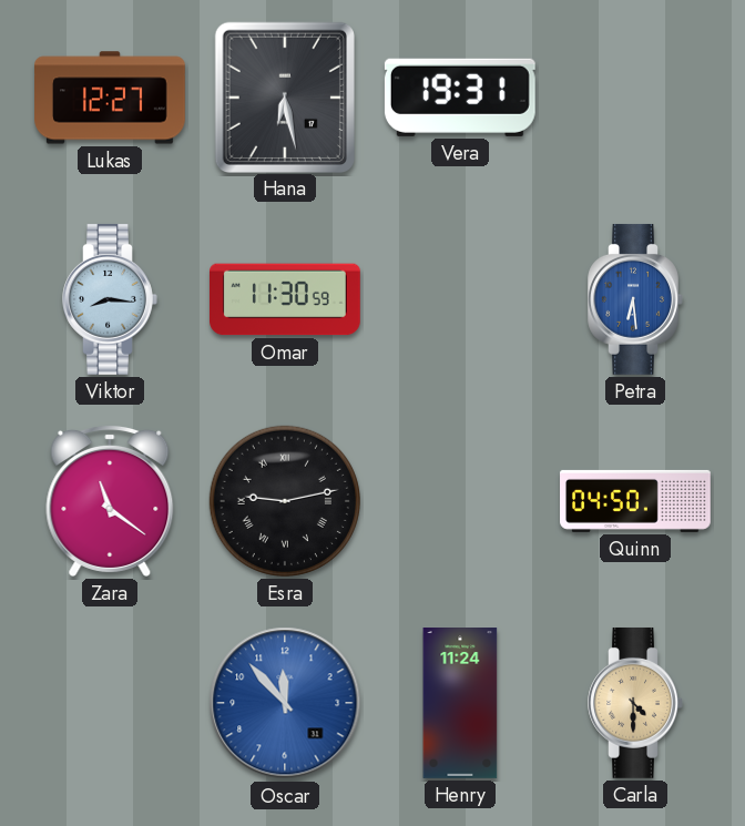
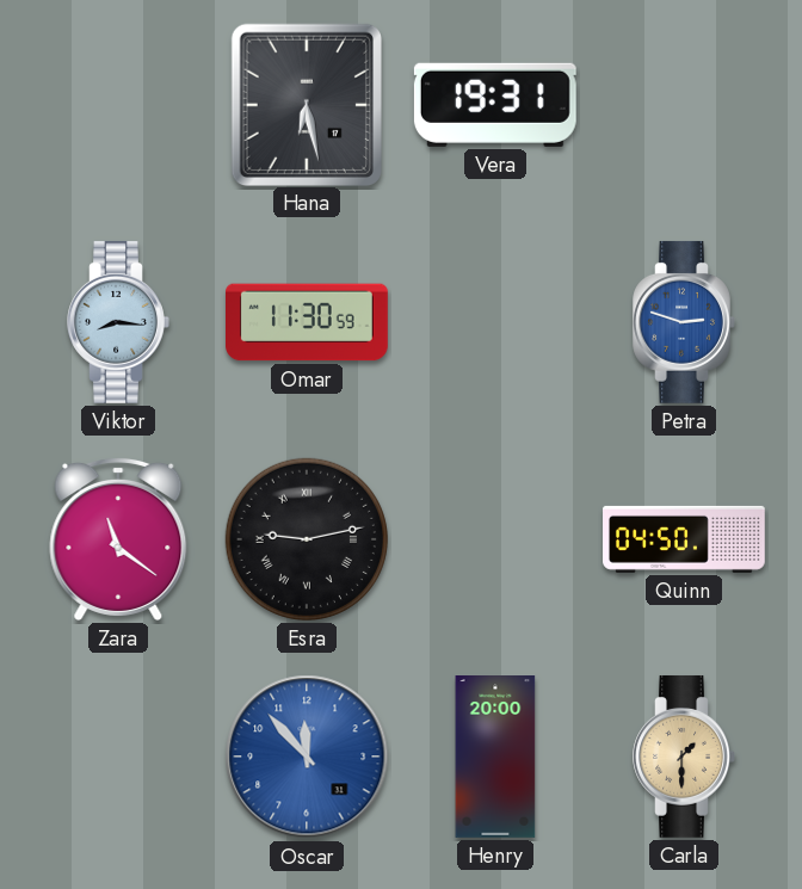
Lukas: 12:27 -> none (111, 98)
Petra: 6:29 -> 2:48 (684, 322)
Henry: 11:24 -> 20:00 (495, 758)
Carla: 4:30 -> 1:30 (684, 757)
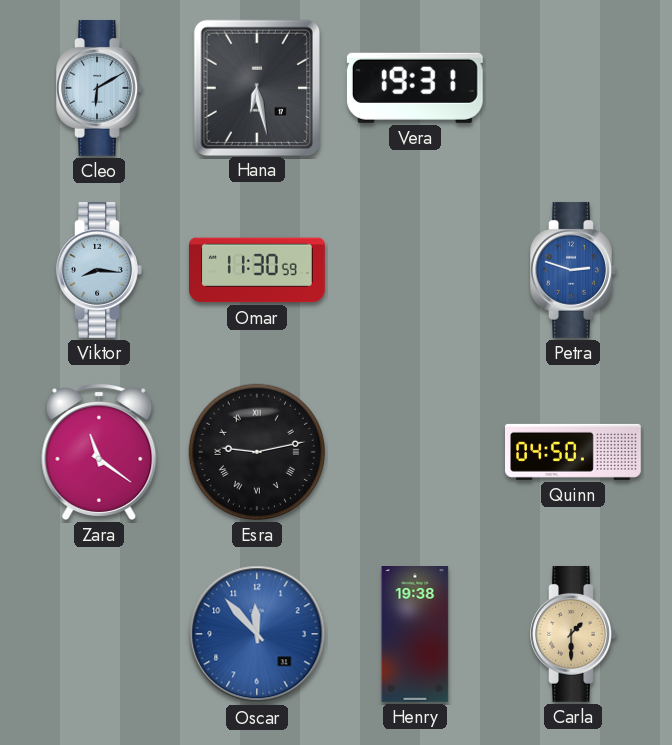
Cleo: none -> 6:10 (99, 88)
Henry: 20:00 -> 19:38 (415, 635)
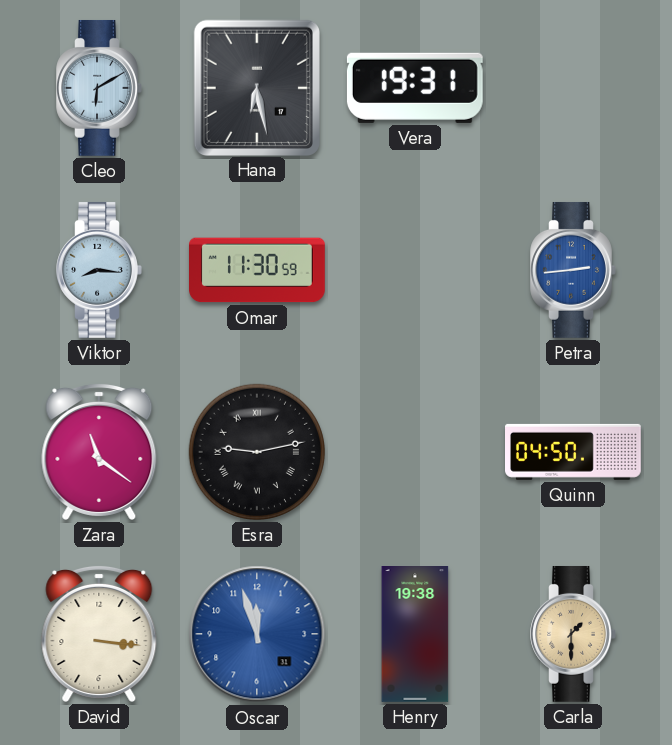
Petra: 2:48 -> 2:44 (573, 270)
David: none -> 3:16 (99, 633)
Oscar: 11:53 -> 11:57 (257, 634)
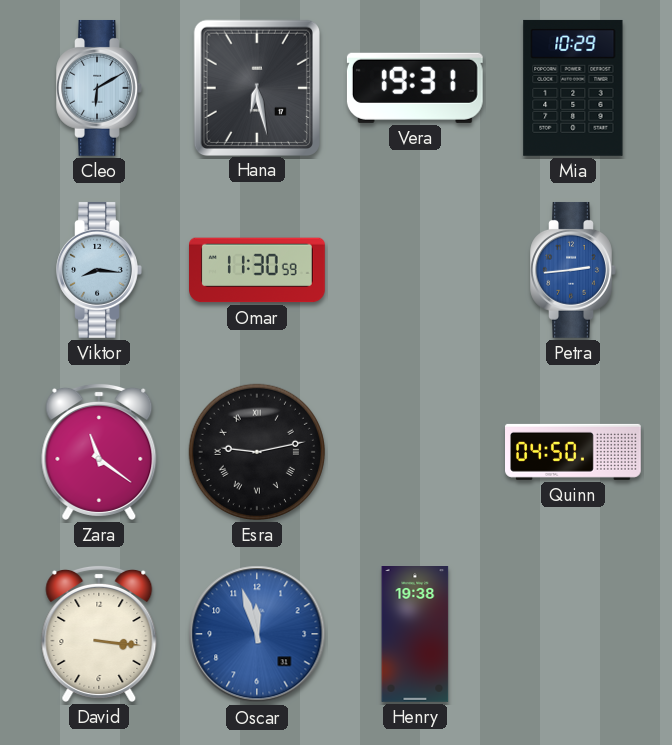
Mia: none -> 10:29 (573, 88)
Carla: 1:30 -> none (573, 634)
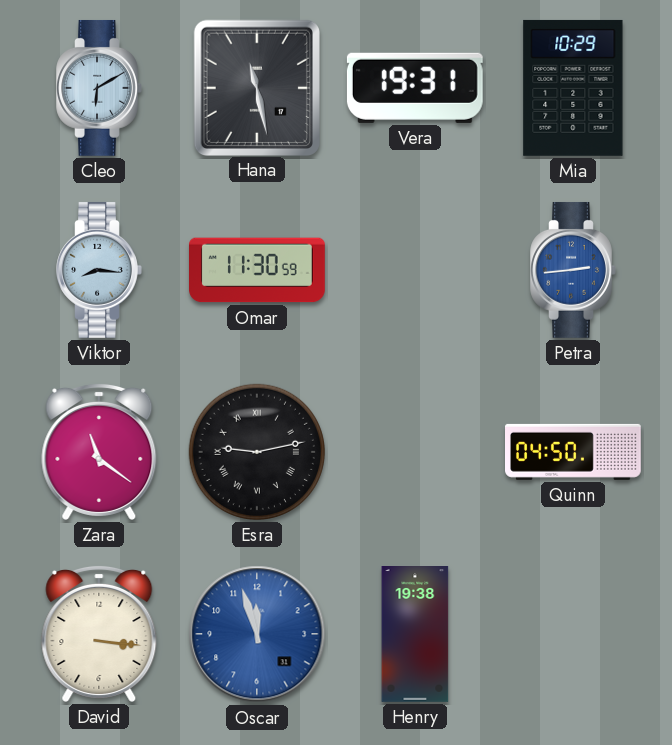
Hana: 6:28 -> 11:28 (257, 87)
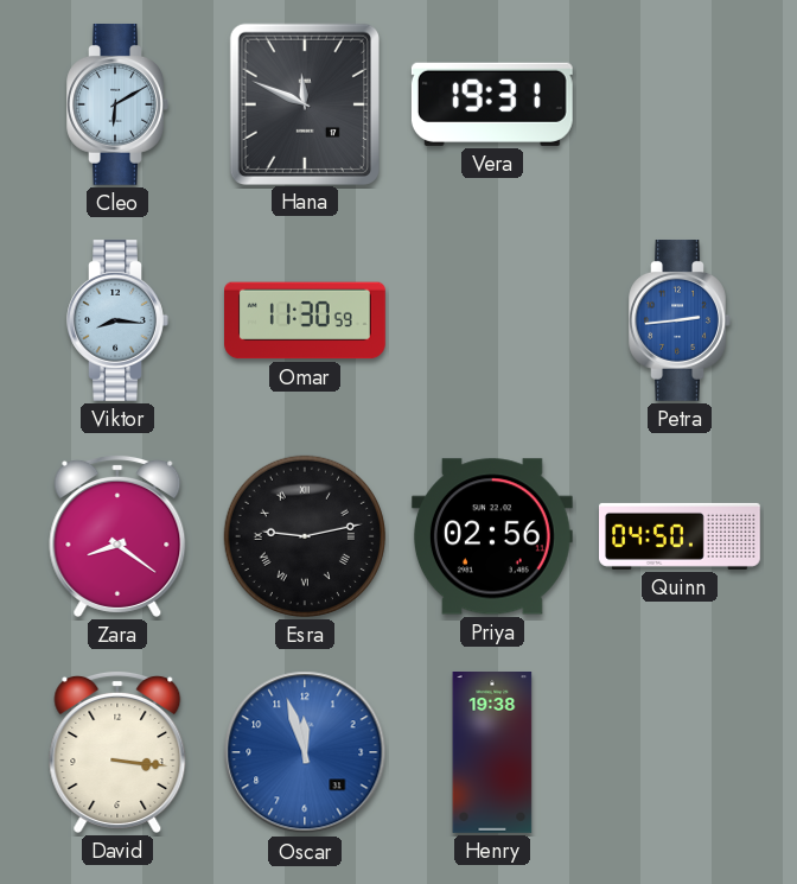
Hana: 11:28 -> 11:49 (305, 103)
Mia: 10:29 -> none (573, 88)
Zara: 11:21 -> 8:21 (117, 535)
Priya: none -> 02:56 (492, 536)
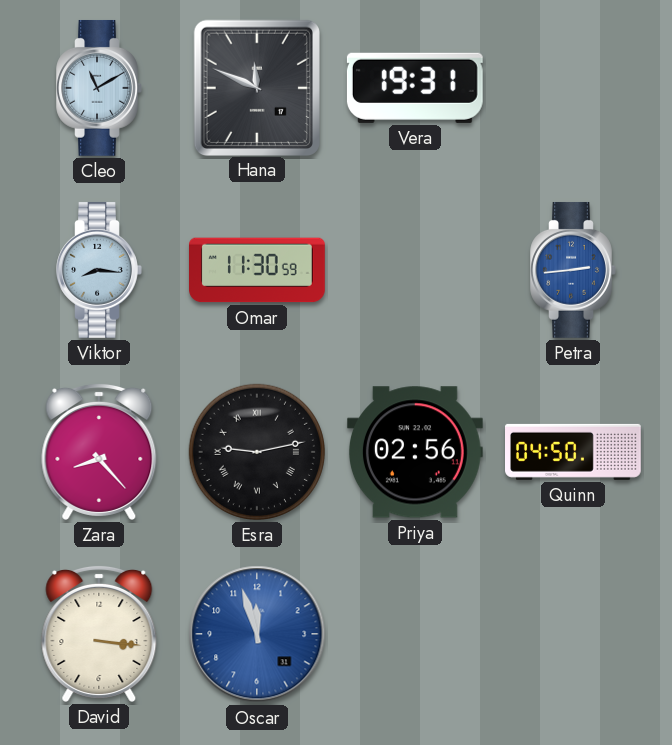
Cleo: 6:10 -> 11:10 (99, 88)
Zara: 8:21 -> 8:23 (99, 451)
Henry: 19:38 -> none (492, 753)
